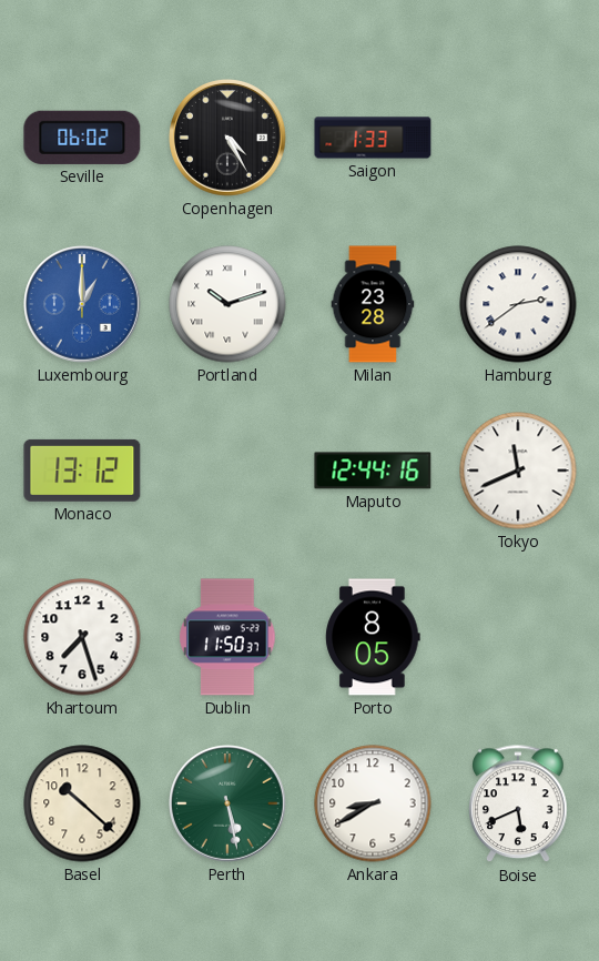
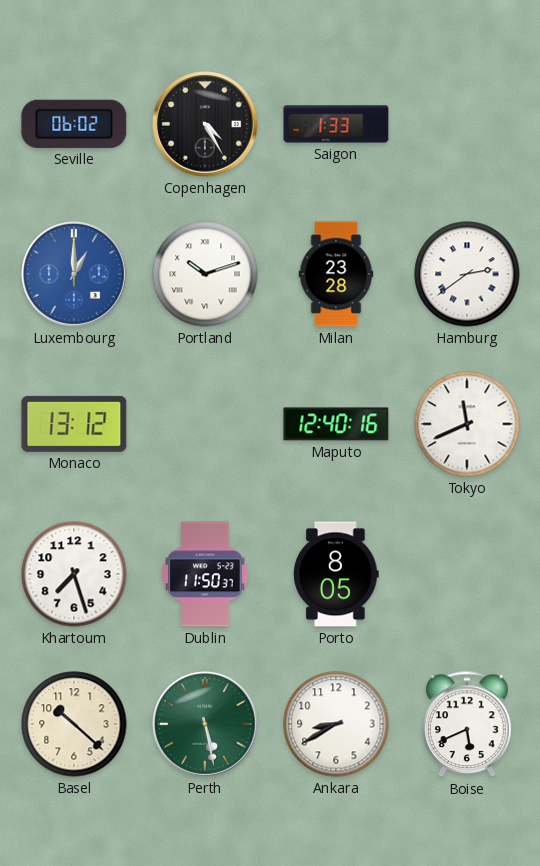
Maputo: 12:44 -> 12:40 (336, 424)
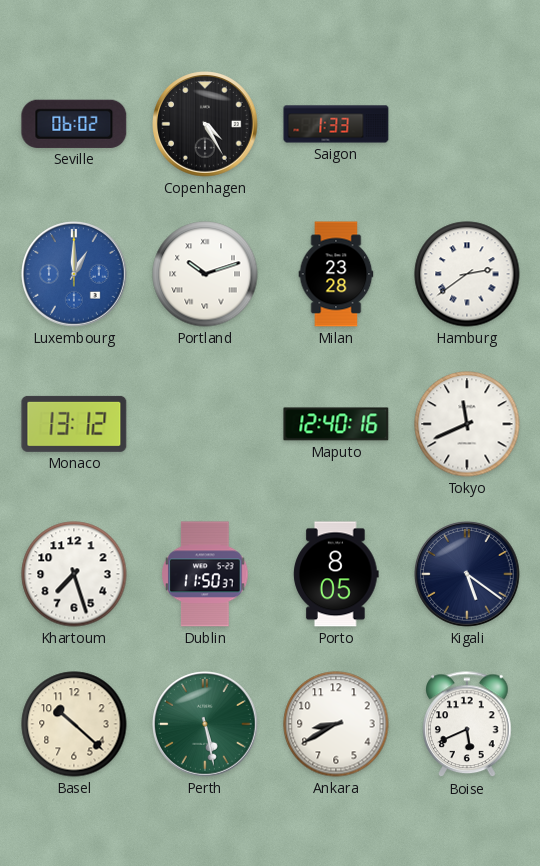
Kigali: none -> 5:21 (468, 575)
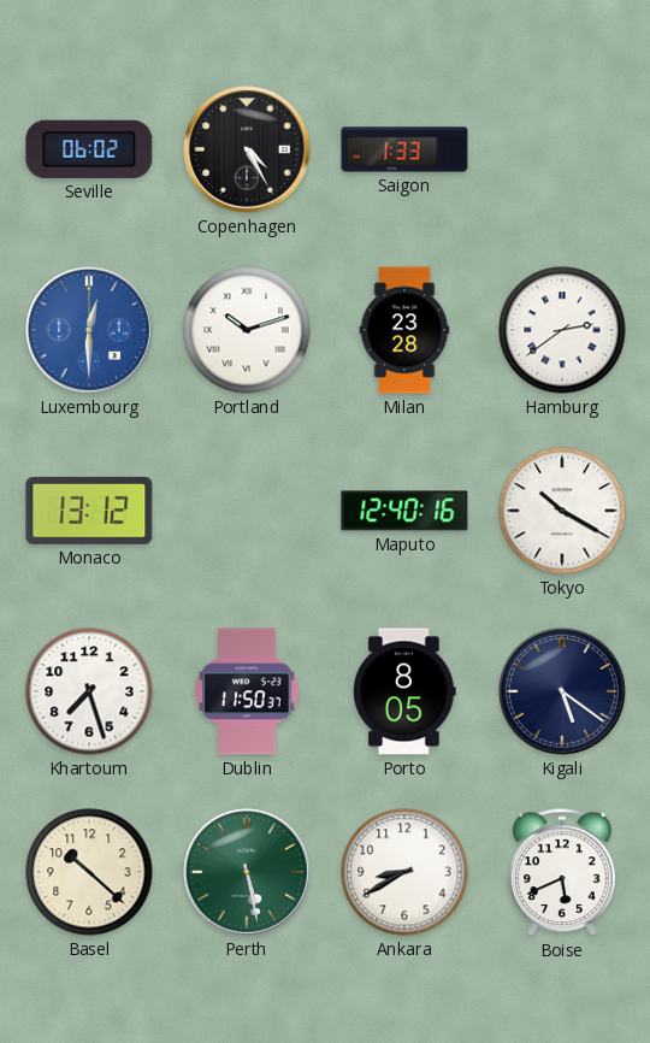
Luxembourg: 1:00 -> 12:30 (90, 331)
Tokyo: 11:41 -> 10:20 (562, 511)
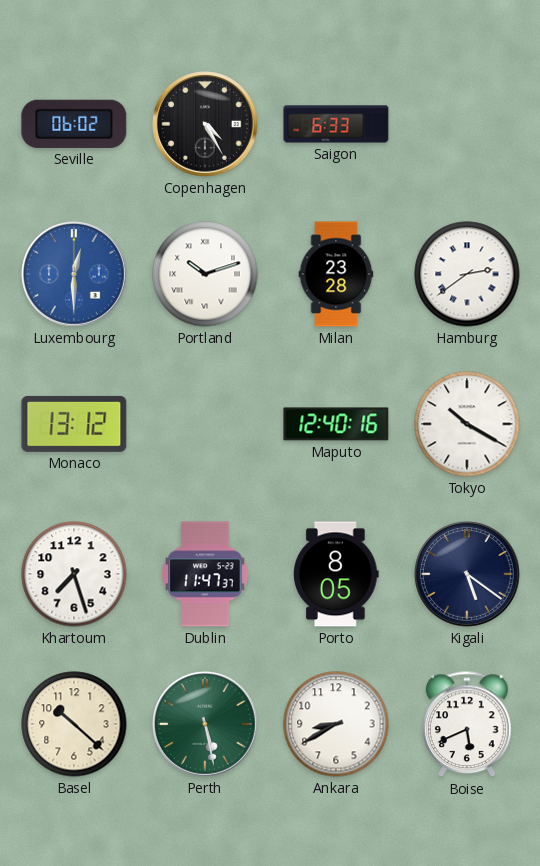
Saigon: 1:33 -> 6:33 (336, 124)
Dublin: 11:50 -> 11:47 (205, 574)
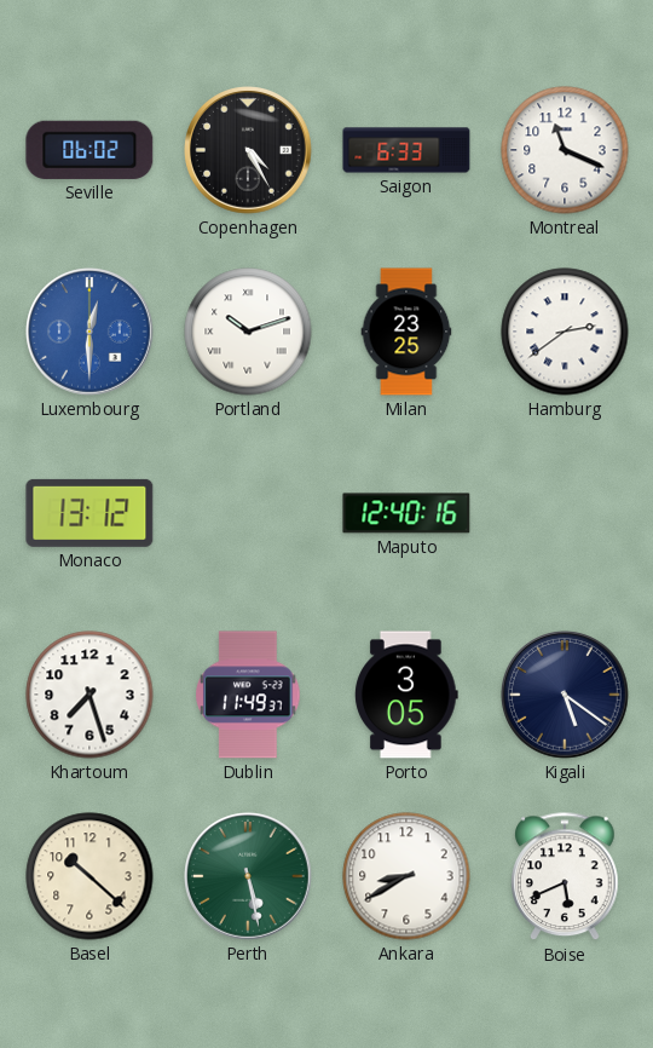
Montreal: none -> 11:19 (565, 150)
Milan: 23:28 -> 23:25 (406, 332)
Tokyo: 10:20 -> none (467, 424)
Dublin: 11:47 -> 11:49 (248, 695)
Porto: 8:05 -> 3:05 (406, 695)
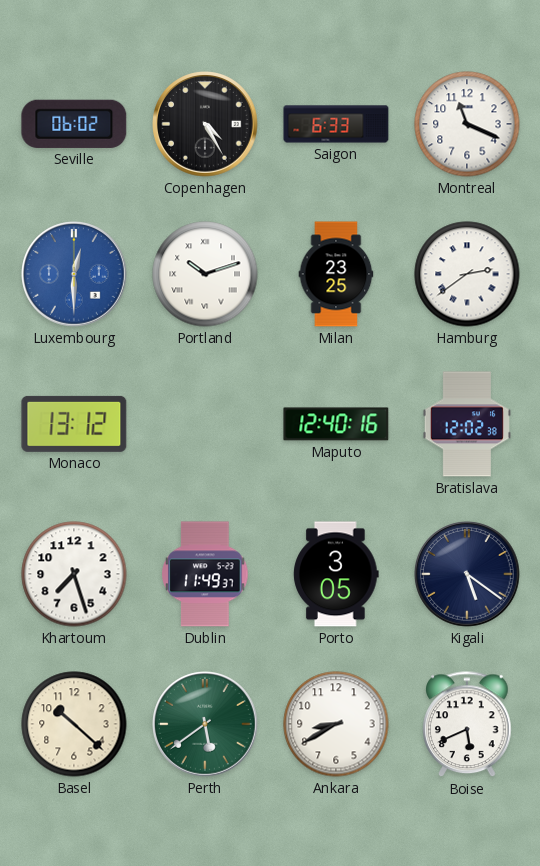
Bratislava: none -> 12:02 (467, 424)
Perth: 5:28 -> 5:39 (206, 725)
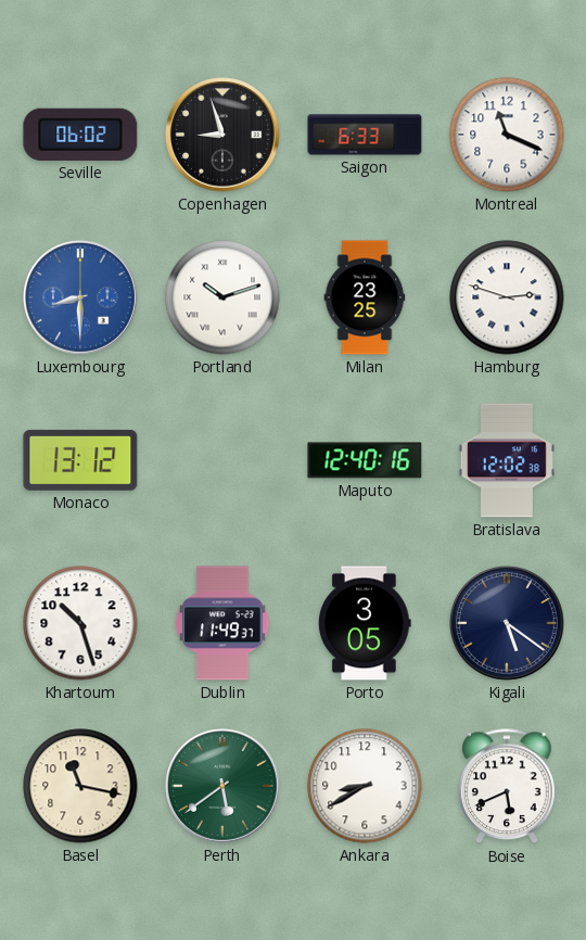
Copenhagen: 4:25 -> 8:57 (224, 136)
Luxembourg: 12:30 -> 8:30 (81, 298)
Hamburg: 2:39 -> 2:48 (507, 297)
Khartoum: 7:27 -> 10:27 (80, 623)
Basel: 10:22 -> 11:17 (80, 786)
